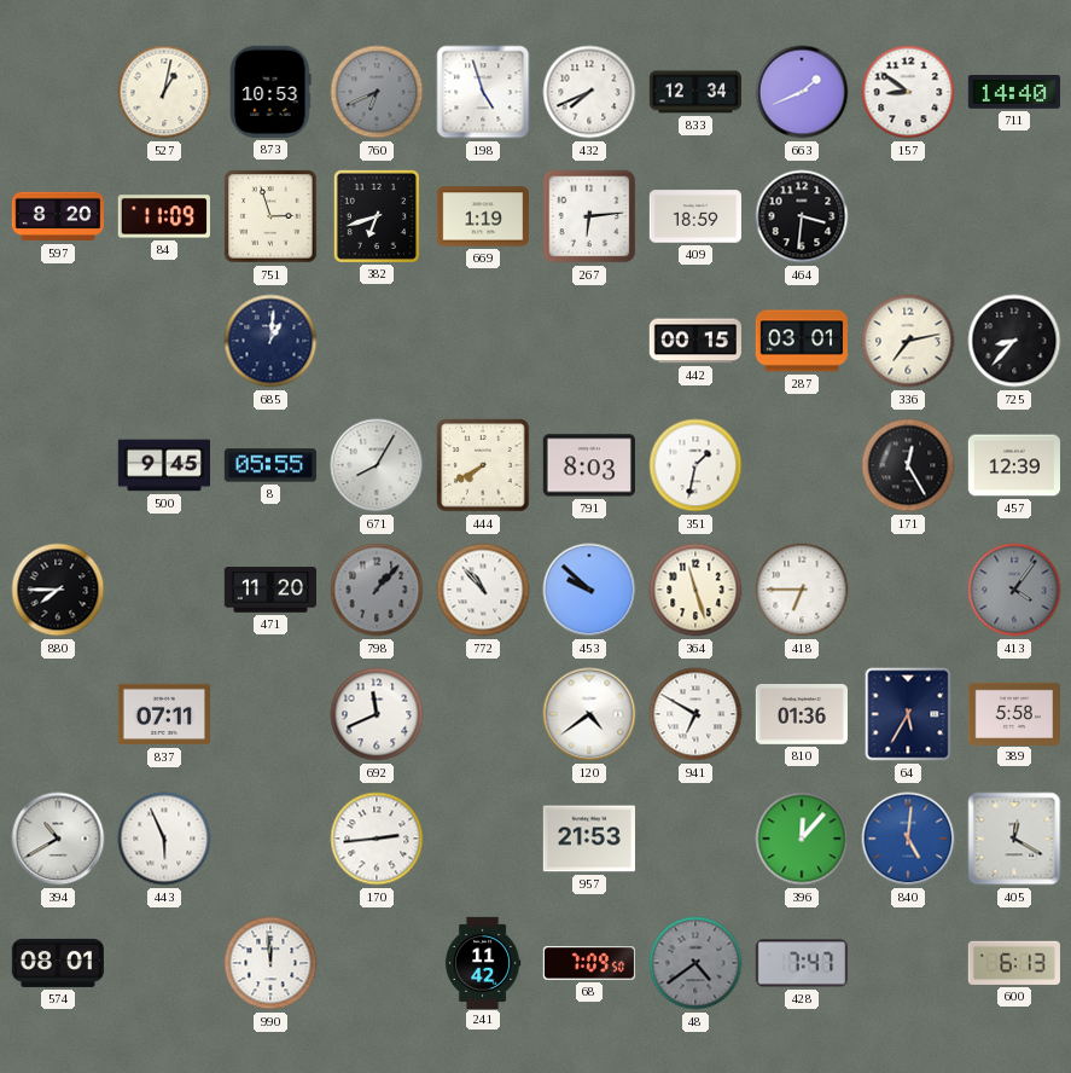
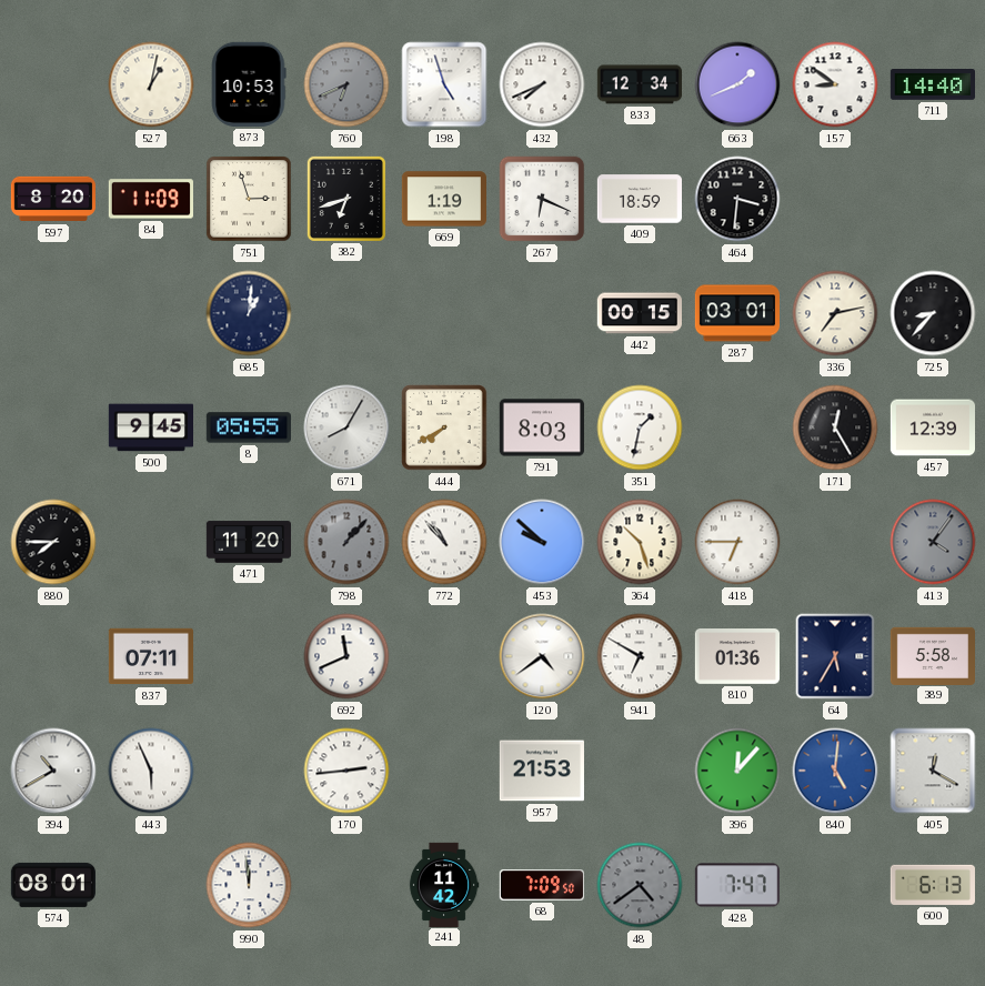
267: 6:14 -> 6:19 (542, 199)
364: 11:27 -> 10:27 (640, 542)
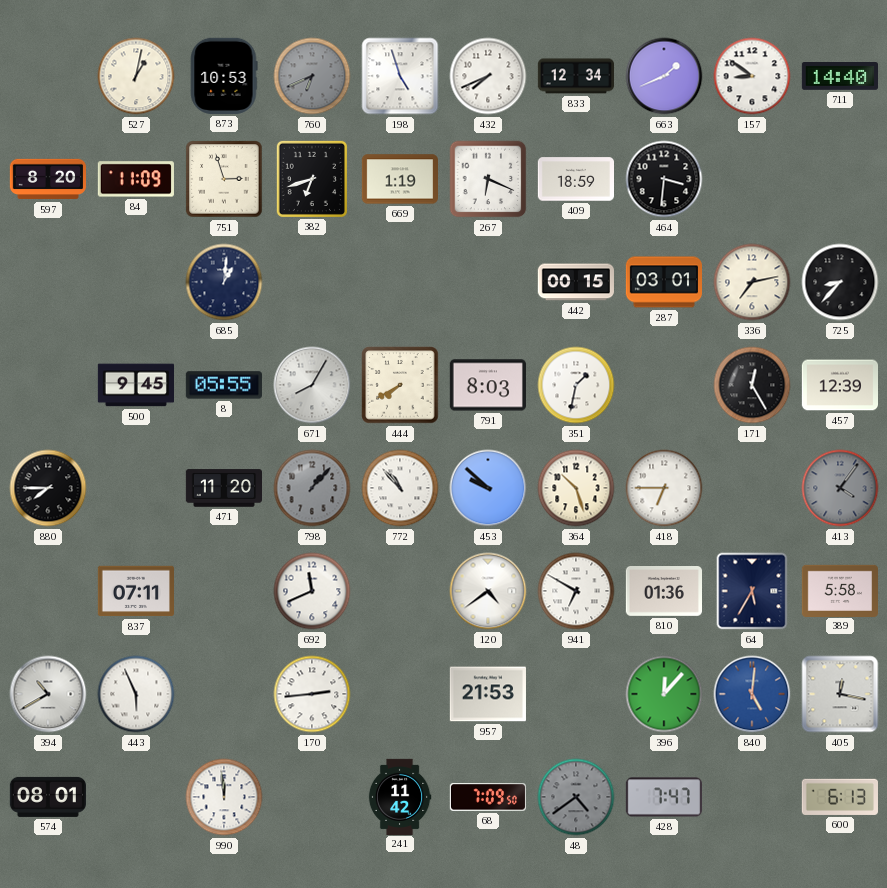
405: 12:20 -> 12:17 (840, 694)
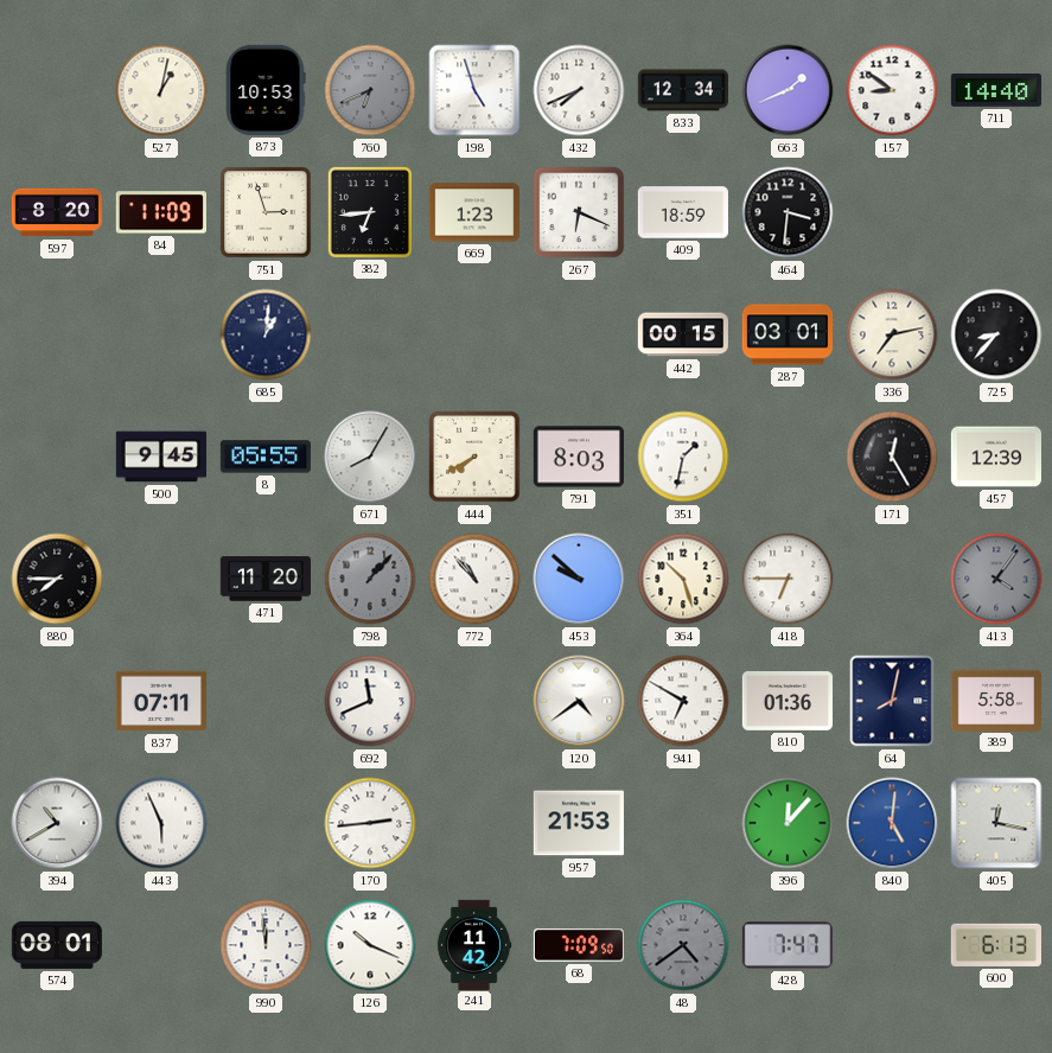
382: 6:42 -> 6:44 (370, 211)
669: 1:19 -> 1:23 (473, 212)
64: 5:35 -> 8:02 (892, 701)
126: none -> 10:19 (370, 945)
